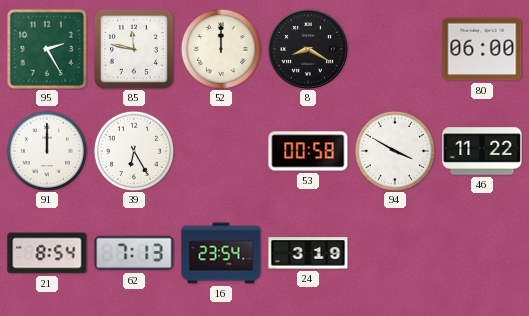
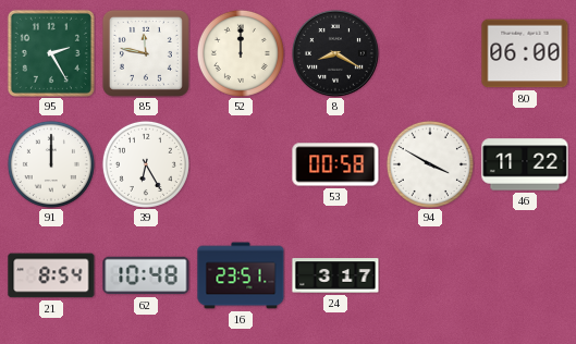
62: 7:13 -> 10:48 (146, 275)
16: 23:54 -> 23:51 (241, 275)
24: 3:19 -> 3:17 (335, 275)
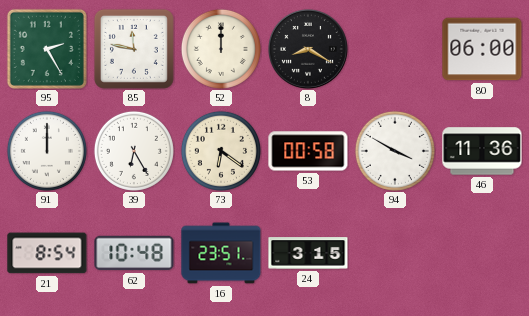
73: none -> 6:21 (221, 151)
46: 11:22 -> 11:36 (482, 151)
24: 3:17 -> 3:15 (308, 253)
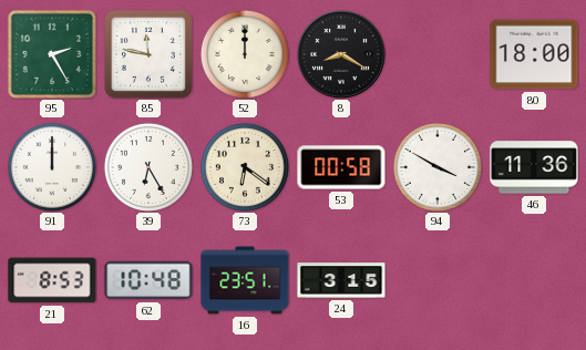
80: 06:00 -> 18:00 (534, 54)
21: 8:54 -> 8:53 (52, 280)
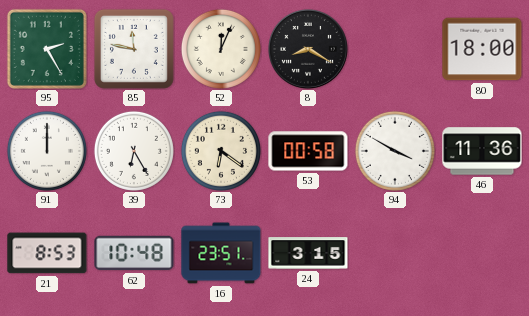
52: 12:00 -> 12:04 (221, 49)
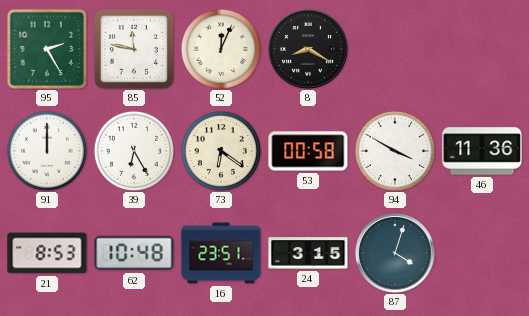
80: 18:00 -> none (482, 49)
87: none -> 4:03 (396, 254)
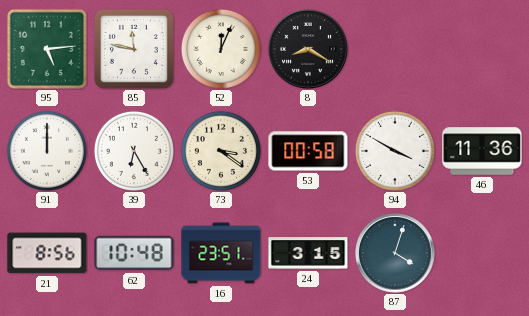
95: 2:25 -> 5:14 (47, 49)
73: 6:21 -> 3:21 (221, 151)
21: 8:53 -> 8:56 (47, 253)
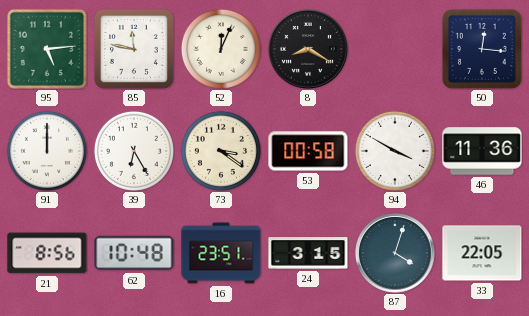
50: none -> 12:16 (482, 49)
33: none -> 22:05 (482, 253)
